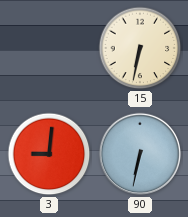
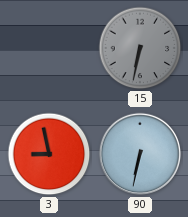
15 dial: cream -> grey (140, 48)
3: 9:01 -> 8:58 (49, 154)
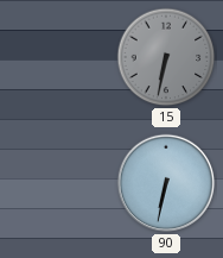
3: 8:58 -> none (49, 154)
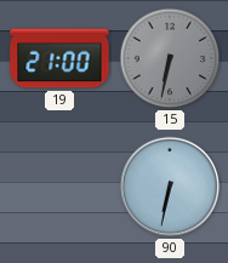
19: none -> 21:00 (59, 58)
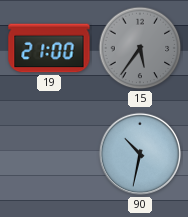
15: 6:32 -> 5:36 (140, 48)
90: 6:32 -> 10:32 (140, 154)
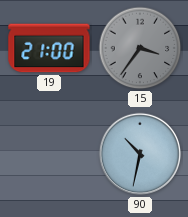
15: 5:36 -> 3:36 (140, 48)
